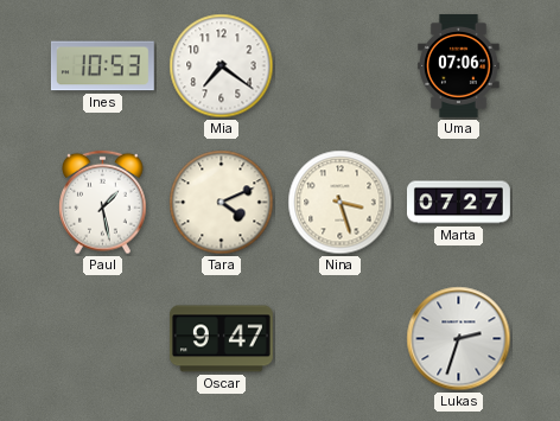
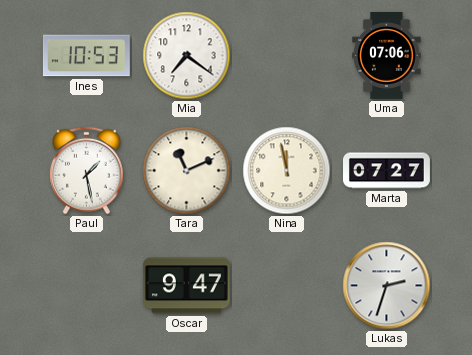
Tara: 4:11 -> 11:11 (187, 171)
Nina: 3:27 -> 11:58 (287, 171)
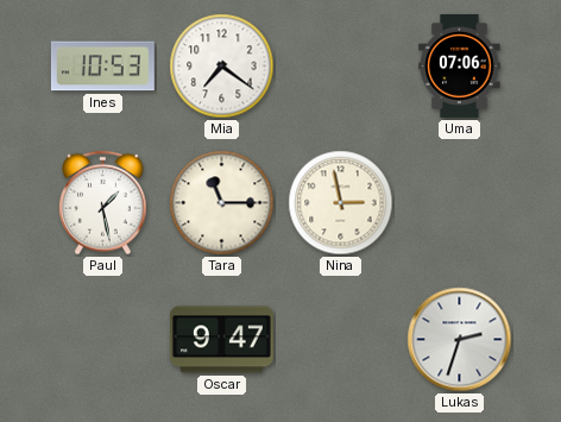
Tara: 11:11 -> 11:15 (222, 203)
Nina: 11:58 -> 2:58 (341, 203)
Marta: 07:27 -> none (387, 171)
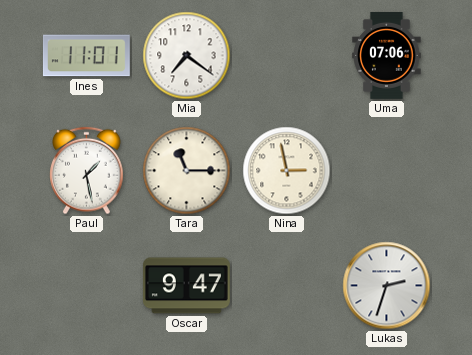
Ines: 10:53 -> 11:01 (86, 56)
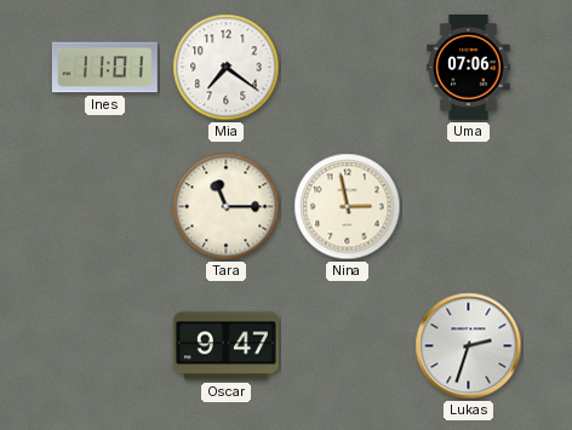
Paul: 1:28 -> none (87, 171)
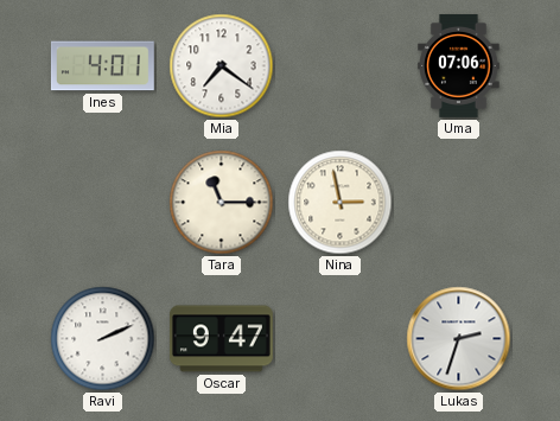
Ines: 11:01 -> 4:01 (102, 66)
Ravi: none -> 2:11 (103, 339)
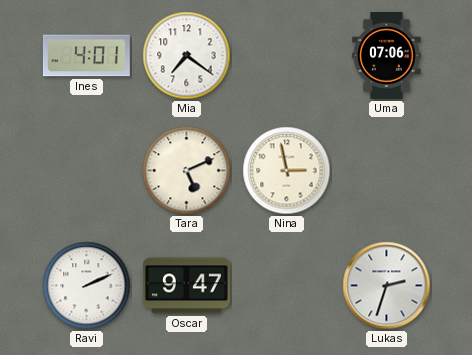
Tara: 11:15 -> 5:11 (187, 171)
